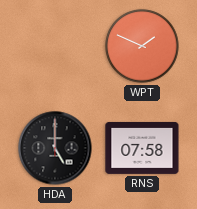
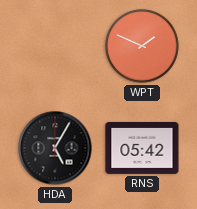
HDA: 5:00 -> 5:05 (55, 148)
RNS: 07:58 -> 05:42 (142, 148)
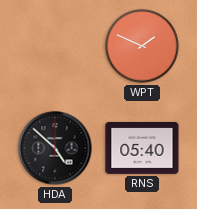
HDA: 5:05 -> 4:52 (55, 148)
RNS: 05:42 -> 05:40 (142, 148)
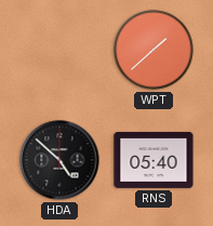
WPT: 1:49 -> 1:38 (154, 50)
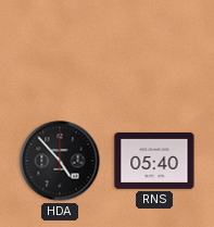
WPT: 1:38 -> none (154, 50)
HDA: 4:52 -> 4:53 (60, 161)
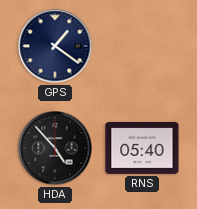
GPS: none -> 1:21 (55, 46)
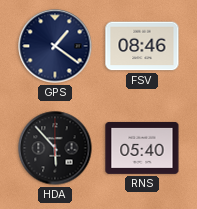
FSV: none -> 08:46 (142, 46)
HDA: 4:53 -> 5:53 (55, 148)
